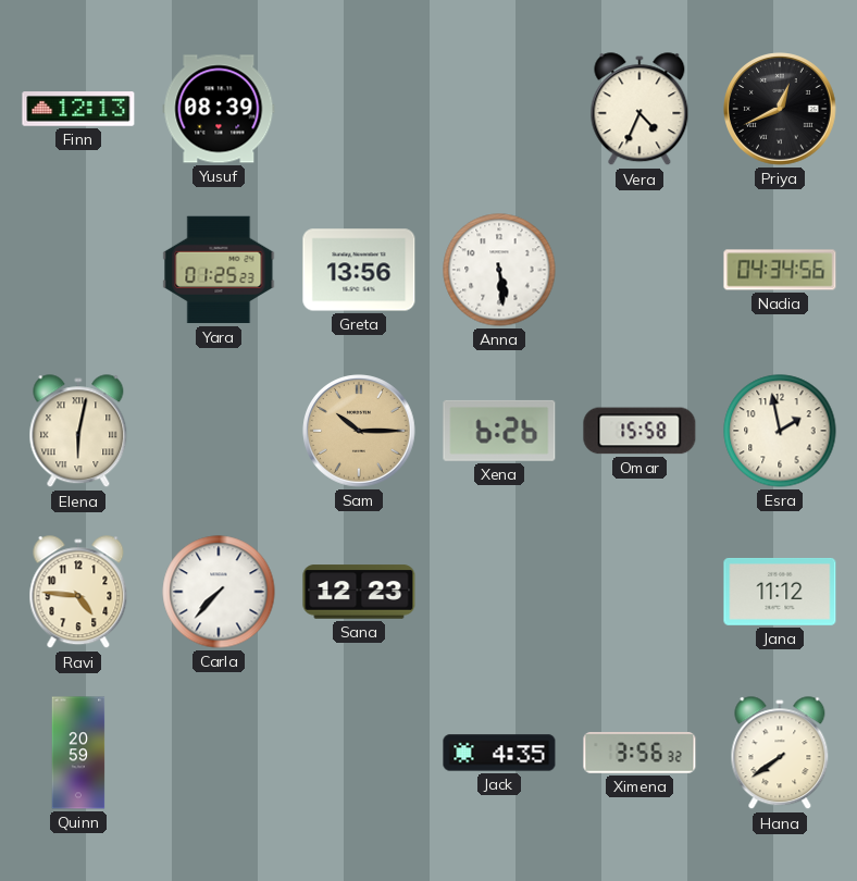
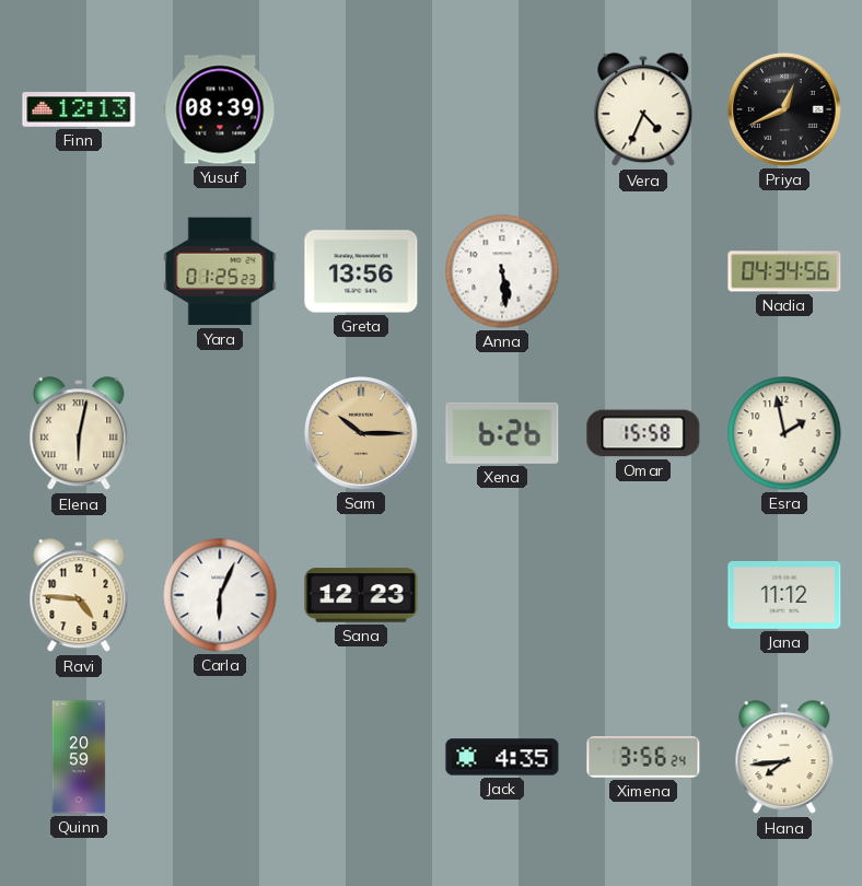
Carla: 7:37 -> 6:04 (220, 595)
Ximena: 3:56:32 -> 3:56:24 (643, 758)
Hana: 7:39 -> 7:44 (784, 758)
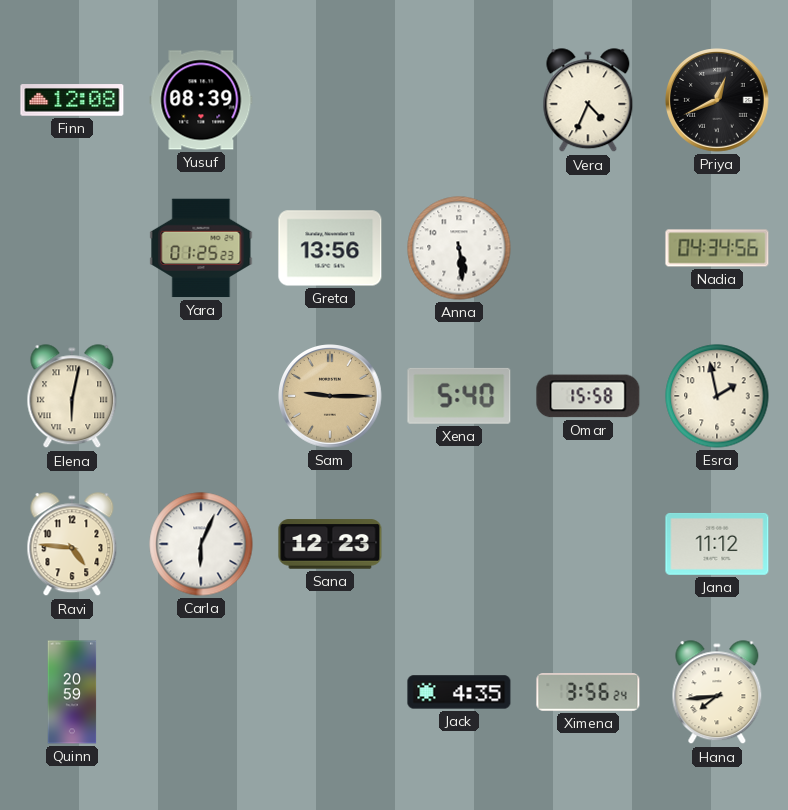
Finn: 12:13 -> 12:08 (72, 100)
Sam: 10:15 -> 9:15 (330, 396)
Xena: 6:26 -> 5:40 (459, 396)
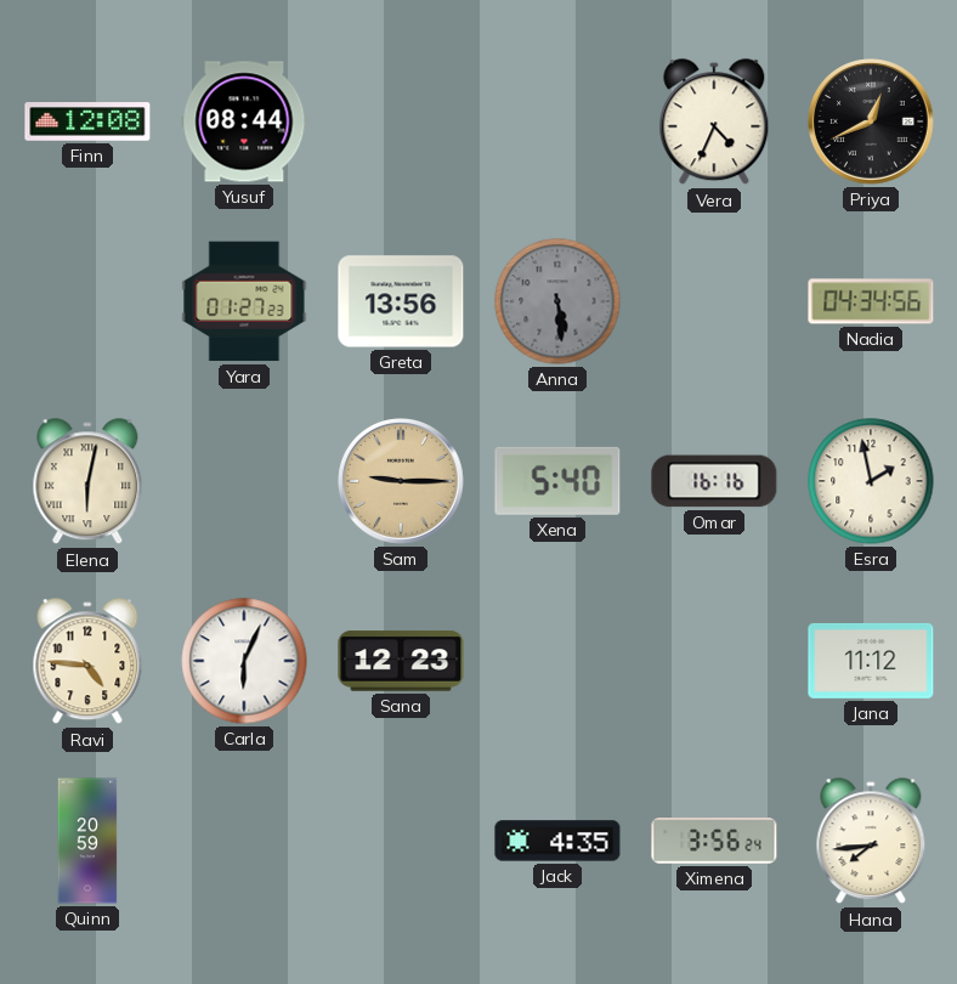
Yusuf: 08:39 -> 08:44 (244, 121)
Yara: 01:25 -> 01:27 (244, 301)
Anna dial: white -> grey (557, 301)
Omar: 15:58 -> 16:16 (714, 481)
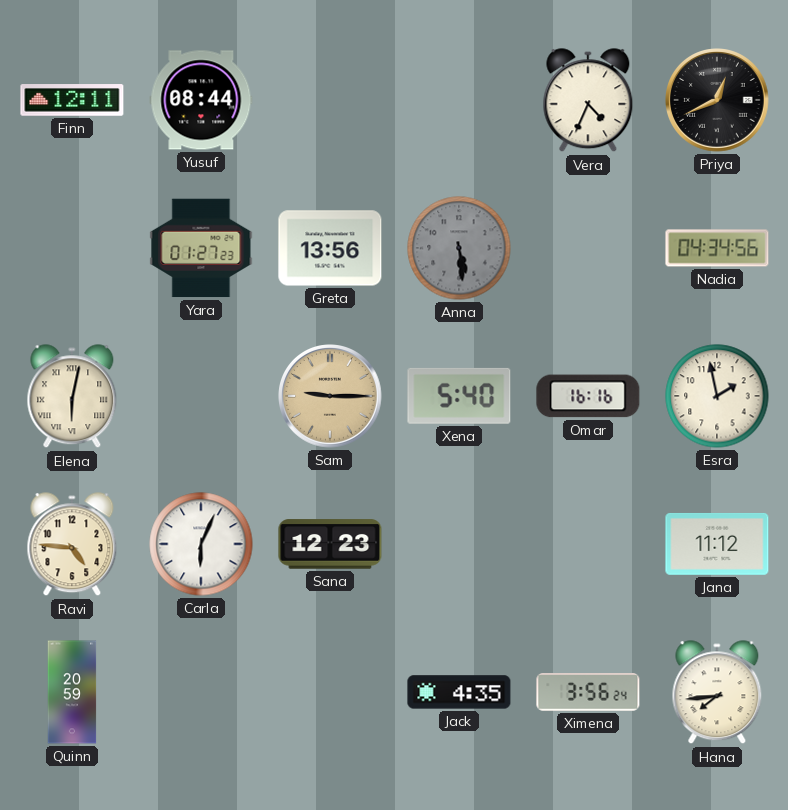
Finn: 12:08 -> 12:11 (72, 100)
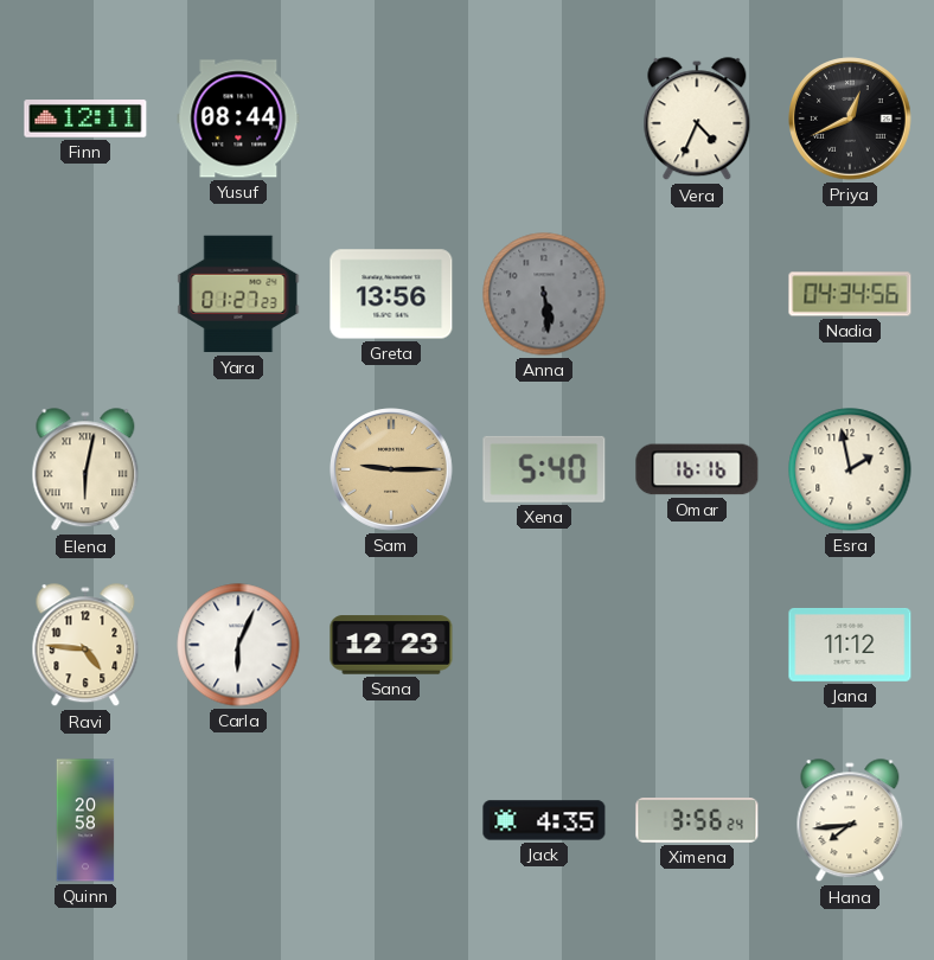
Quinn: 20:59 -> 20:58 (85, 820)
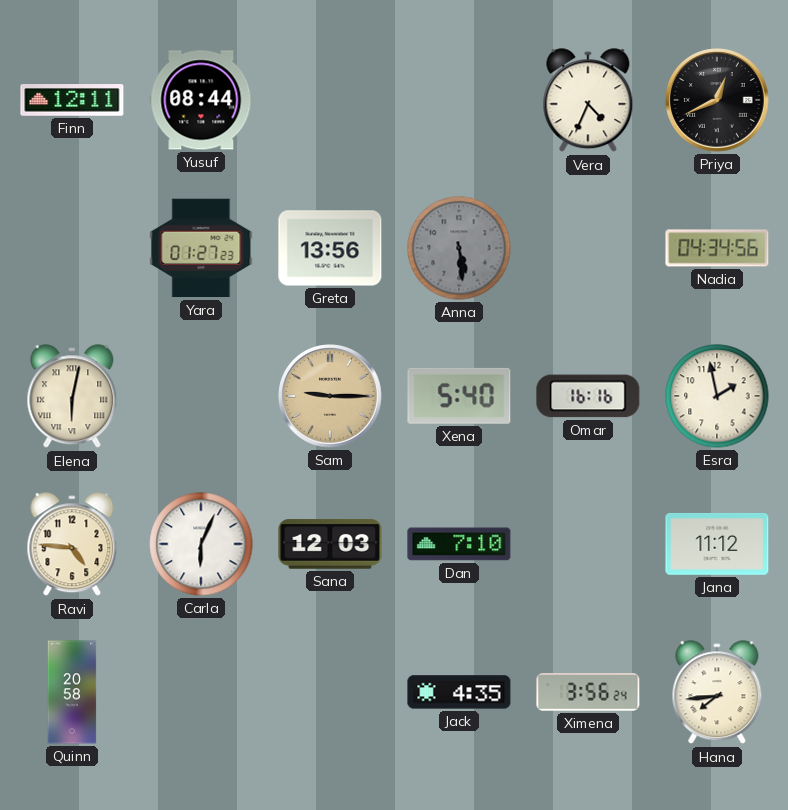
Sana: 12:23 -> 12:03 (330, 544)
Dan: none -> 7:10 (459, 544)
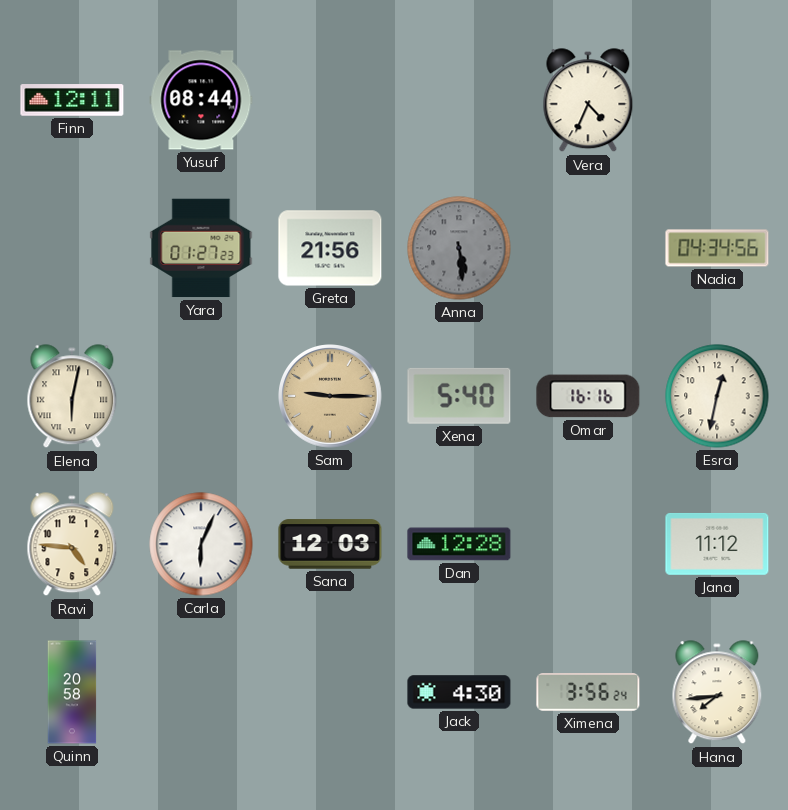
Priya: 12:41 -> none (717, 100)
Greta: 13:56 -> 21:56 (330, 248)
Esra: 1:58 -> 12:32 (717, 396)
Dan: 7:10 -> 12:28 (459, 544)
Jack: 4:35 -> 4:30 (459, 692)
